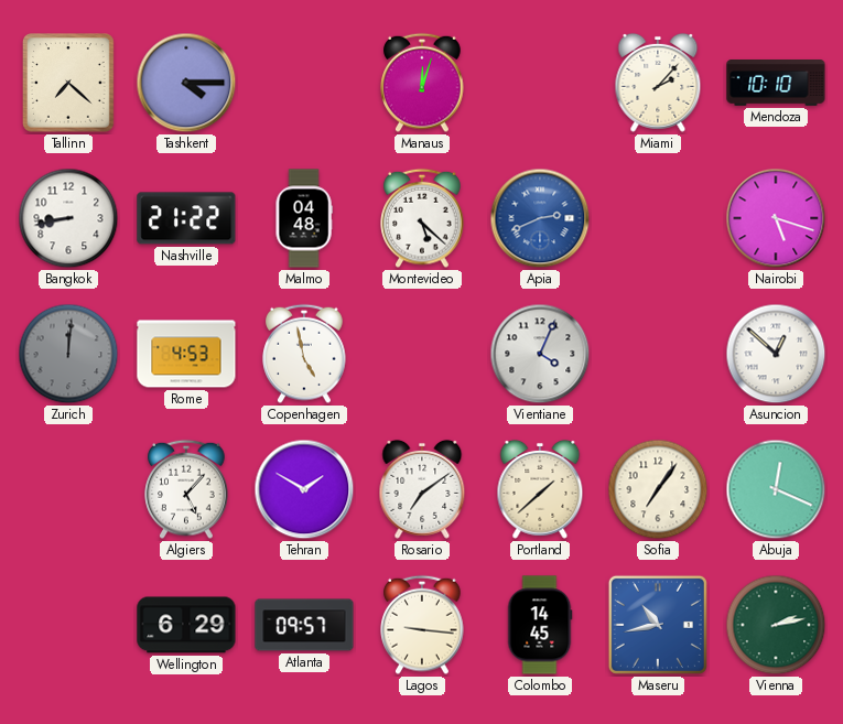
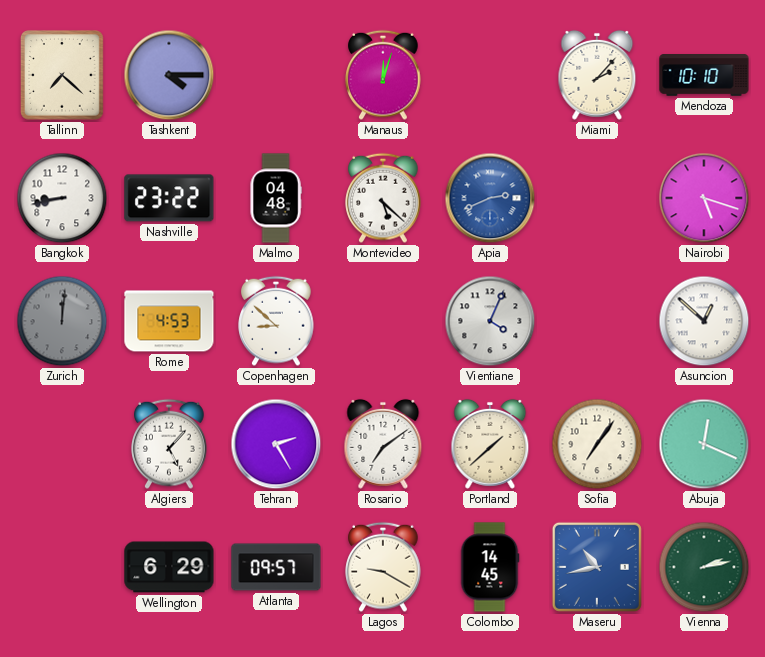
Nashville: 21:22 -> 23:22 (169, 198)
Copenhagen: 4:58 -> 8:52 (276, 321)
Tehran: 1:50 -> 2:25 (276, 444)
Lagos: 9:16 -> 9:20 (383, 567)
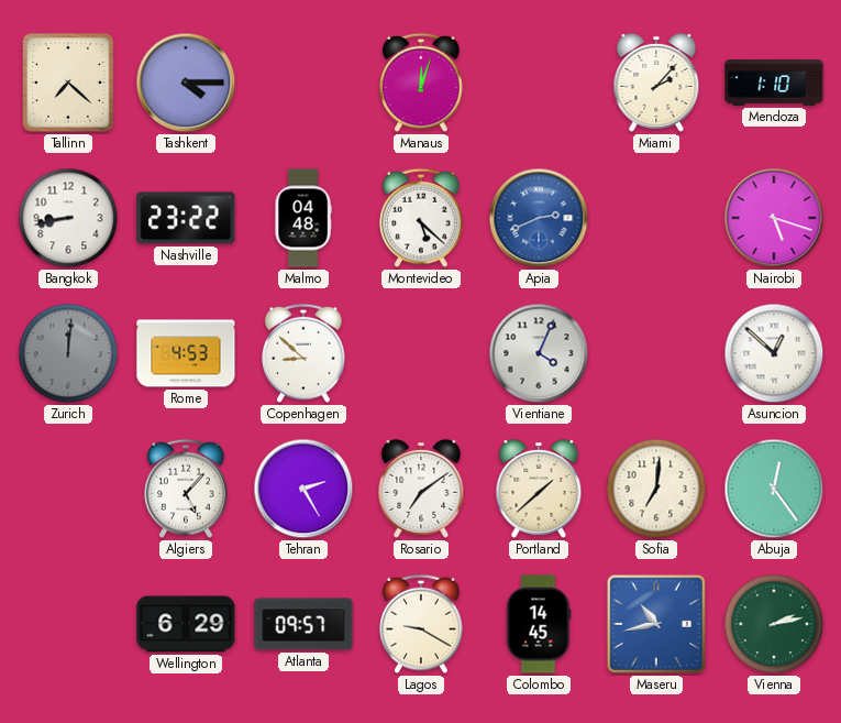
Mendoza: 10:10 -> 1:10 (774, 83)
Sofia: 7:06 -> 7:01 (656, 489)
Abuja: 12:19 -> 12:24 (774, 489)
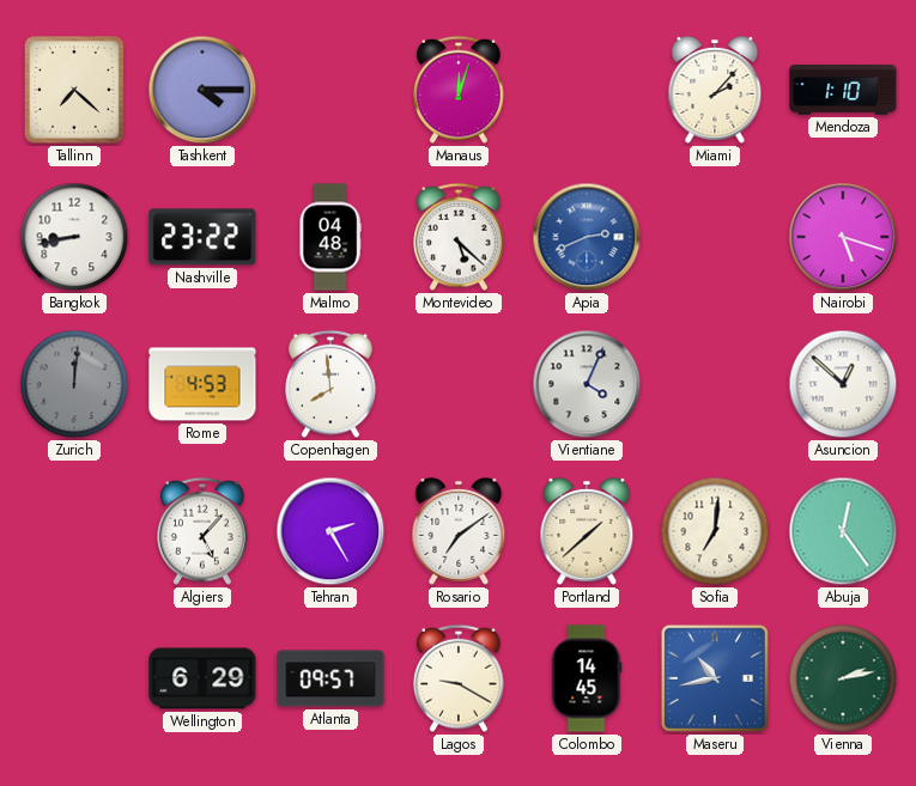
Copenhagen: 8:52 -> 7:59 (330, 384)
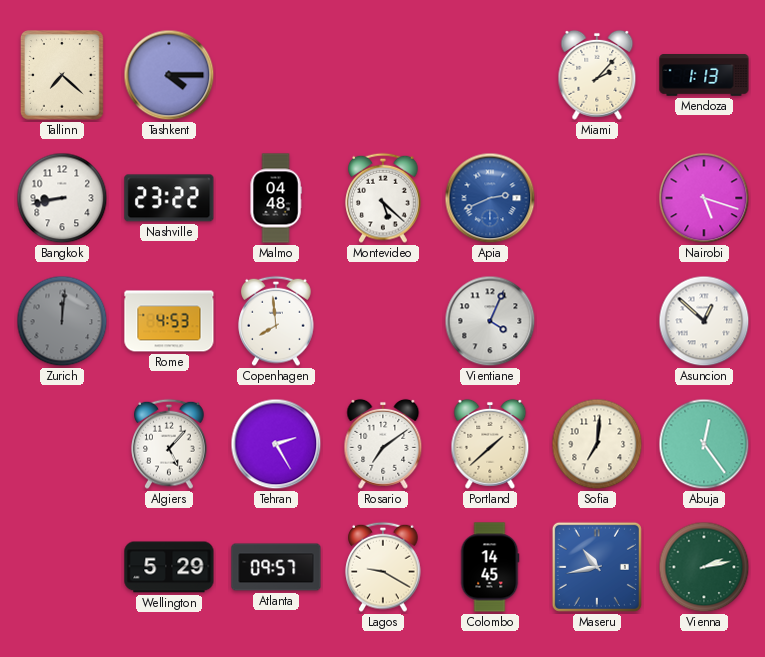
Manaus: 12:03 -> none (459, 90)
Mendoza: 1:10 -> 1:13 (704, 75)
Wellington: 6:29 -> 5:29 (169, 567)
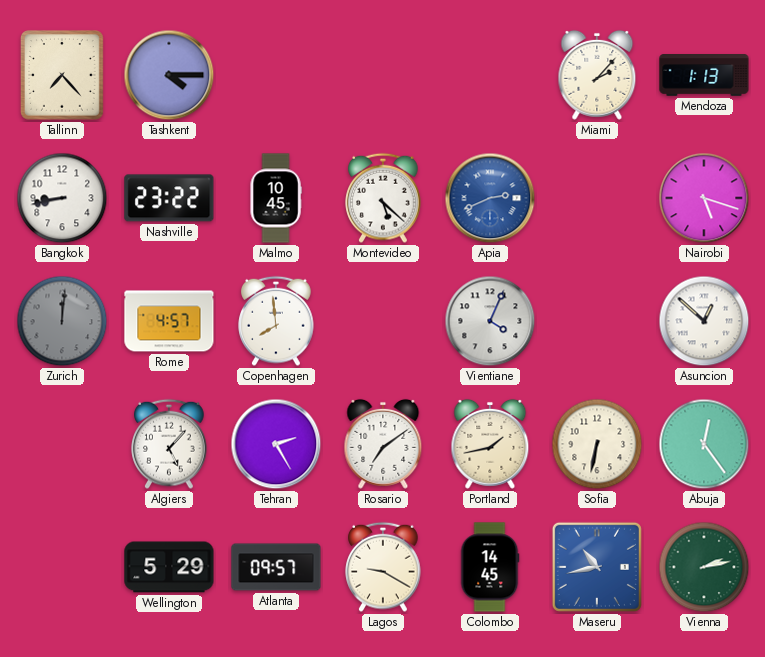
Tallinn: 7:22 -> 7:23 (62, 76)
Malmo: 04:48 -> 10:45 (276, 198)
Rome: 4:53 -> 4:57 (169, 321)
Portland: 1:38 -> 1:43 (490, 444)
Sofia: 7:01 -> 6:32 (597, 444)
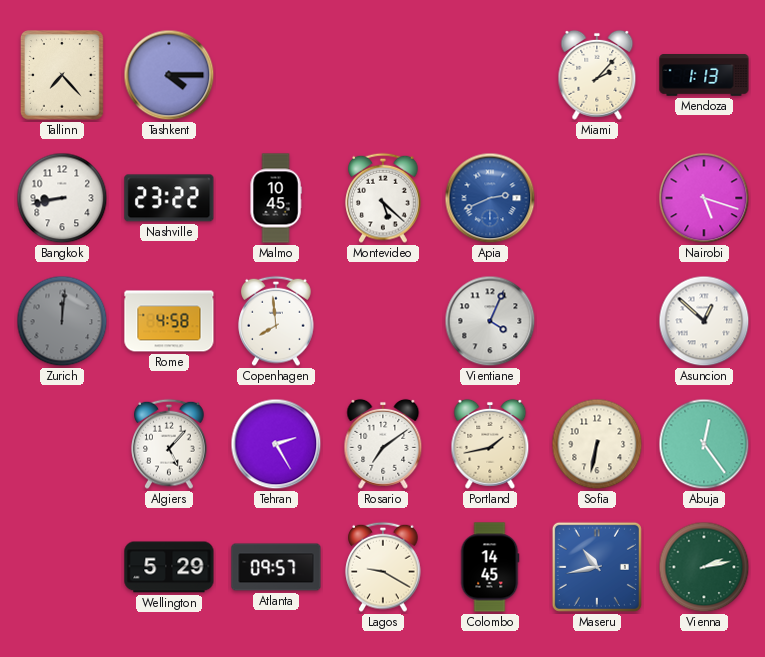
Rome: 4:57 -> 4:58 (169, 321)
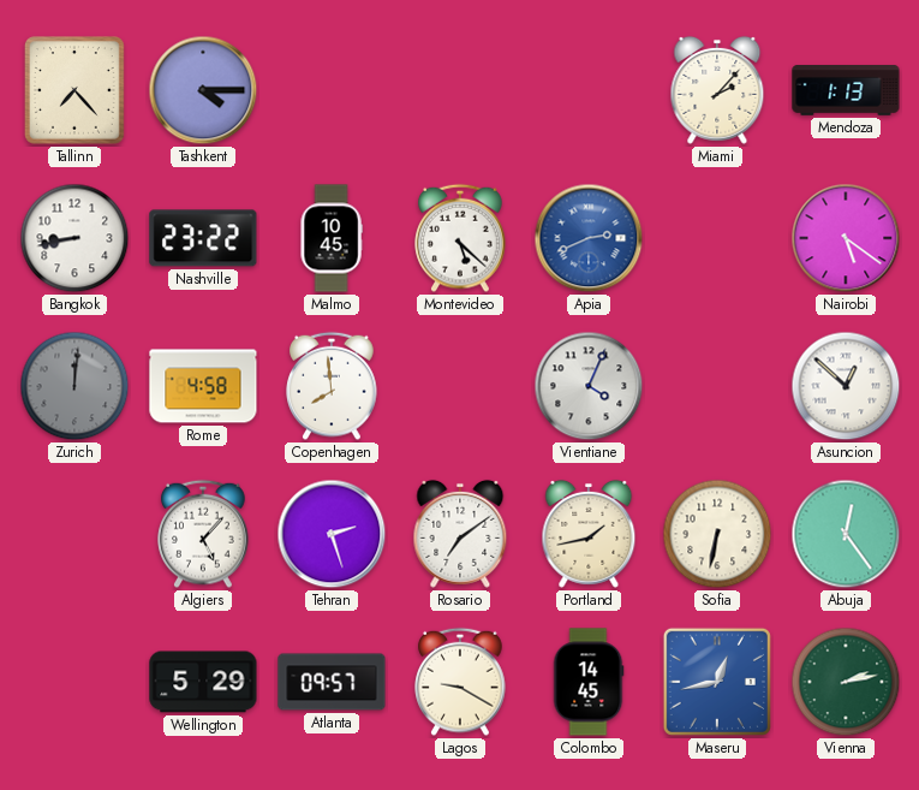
Nairobi: 5:18 -> 5:21 (846, 238)
Tehran: 2:25 -> 2:27 (332, 534)
Maseru: 10:43 -> 12:43 (717, 682)
